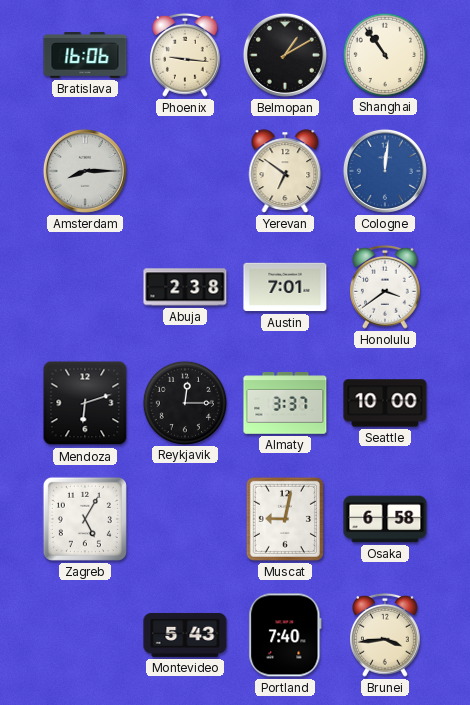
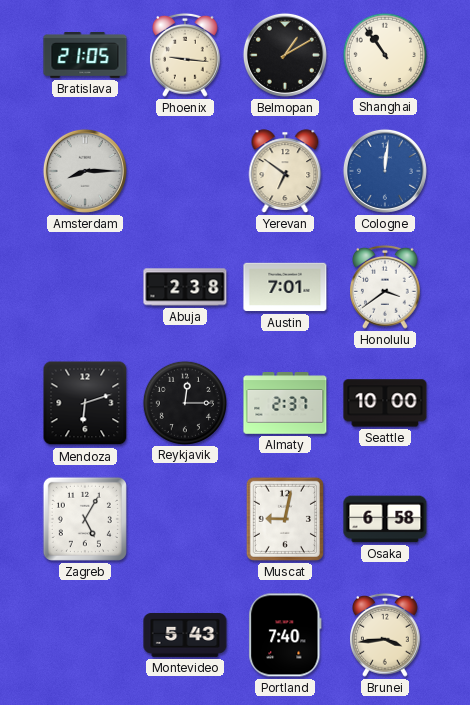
Bratislava: 16:06 -> 21:05 (85, 56)
Almaty: 3:37 -> 2:37 (285, 403)
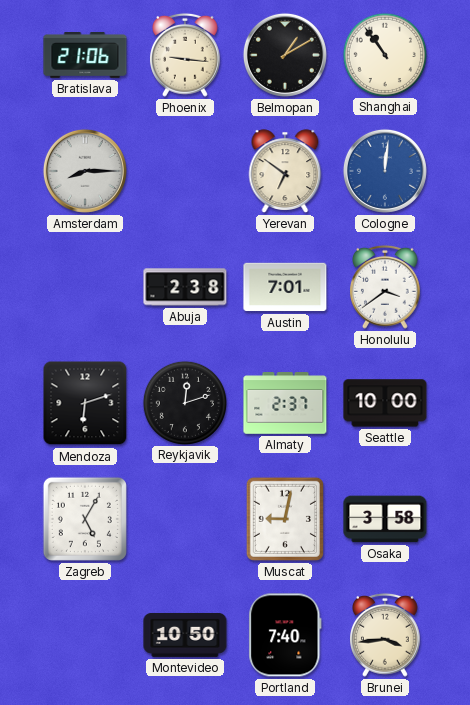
Bratislava: 21:05 -> 21:06 (85, 56)
Reykjavik: 12:15 -> 12:12 (184, 402)
Osaka: 6:58 -> 3:58 (385, 519)
Montevideo: 5:43 -> 10:50 (185, 635)
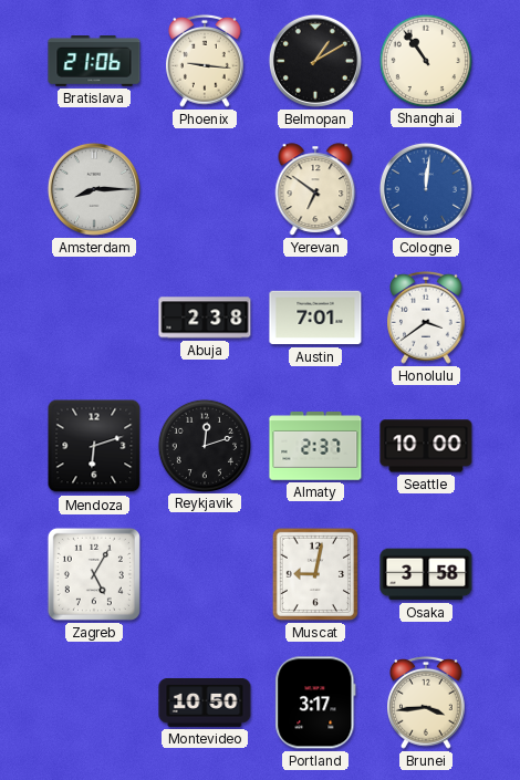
Portland: 7:40 -> 3:17 (315, 703)
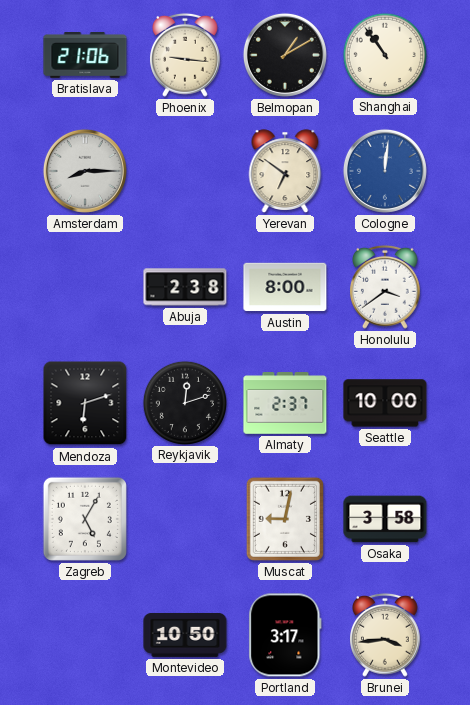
Austin: 7:01 -> 8:00 (285, 287)
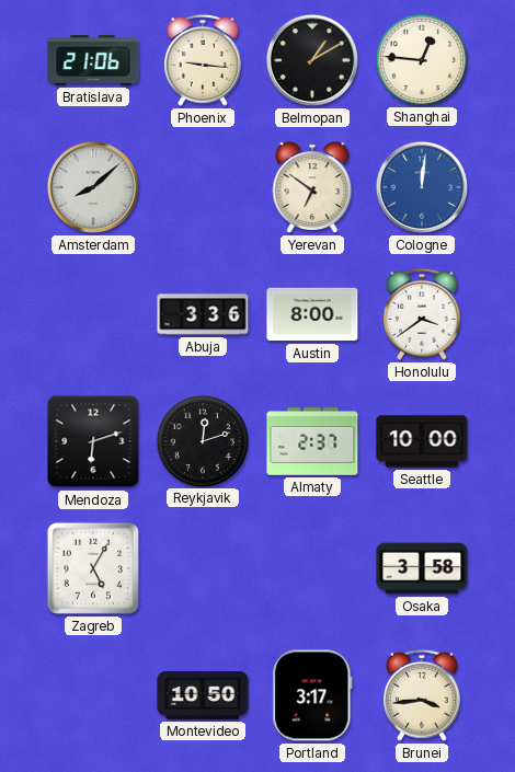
Shanghai: 10:54 -> 12:46 (421, 59)
Amsterdam: 8:15 -> 8:08 (93, 187)
Abuja: 2:38 -> 3:36 (203, 314)
Muscat: 9:02 -> none (285, 519)
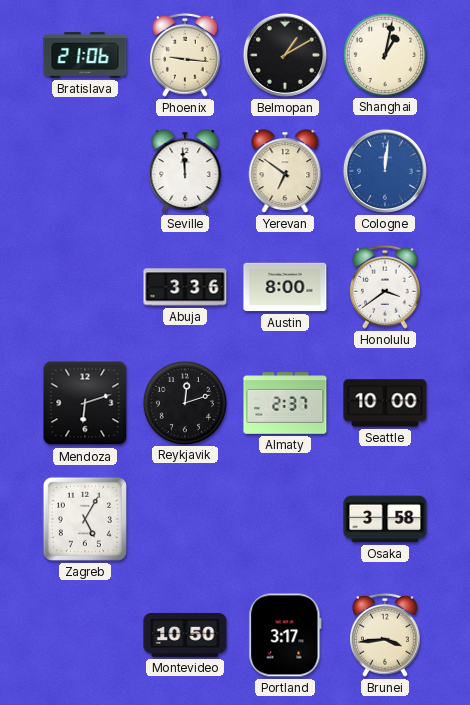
Shanghai: 12:46 -> 1:02 (384, 54)
Amsterdam: 8:08 -> none (93, 187)
Seville: none -> 11:59 (185, 171)
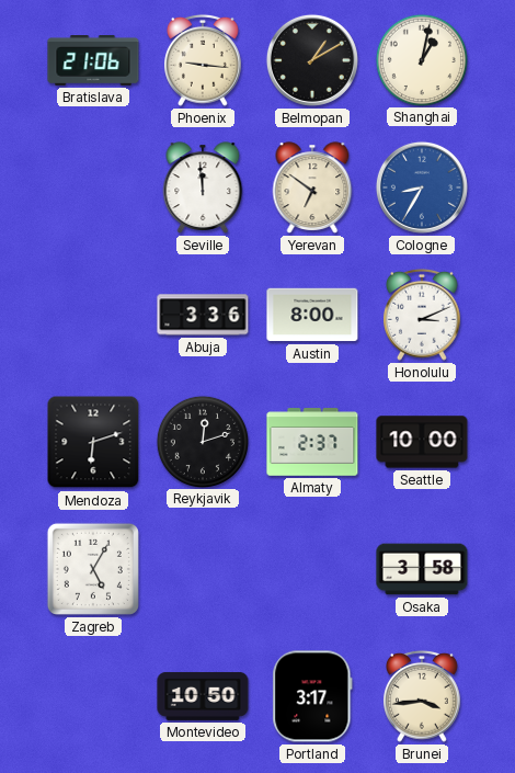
Cologne: 12:01 -> 8:35 (422, 187)
Honolulu: 3:39 -> 3:11 (423, 315)
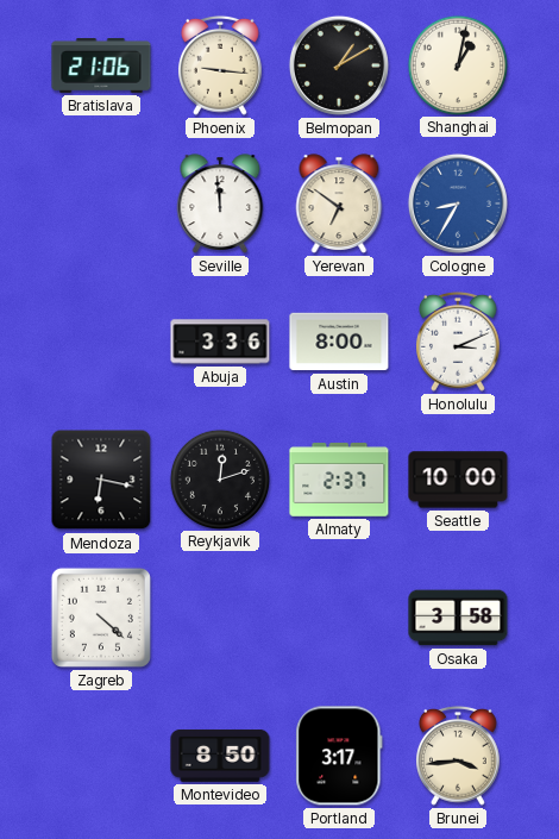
Mendoza: 6:12 -> 6:17 (101, 480)
Zagreb: 5:05 -> 4:22 (101, 618)
Montevideo: 10:50 -> 8:50 (220, 756)
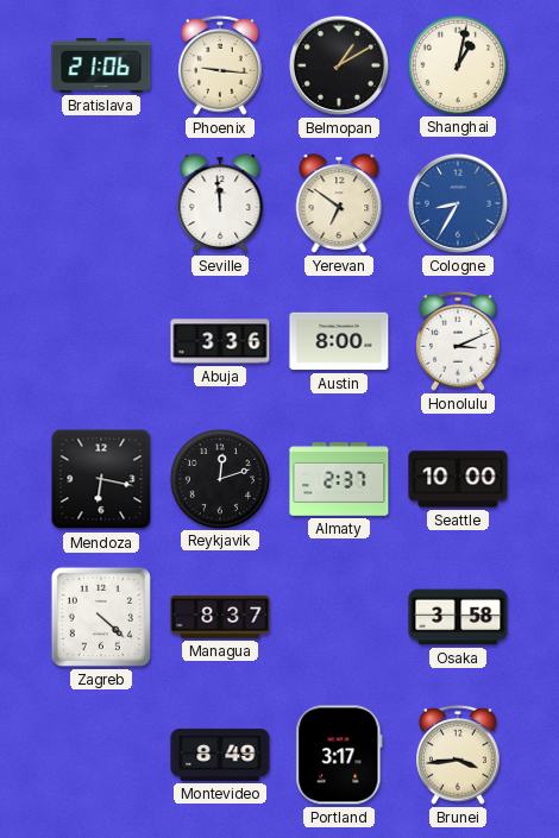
Managua: none -> 8:37 (220, 618)
Montevideo: 8:50 -> 8:49 (220, 755)
